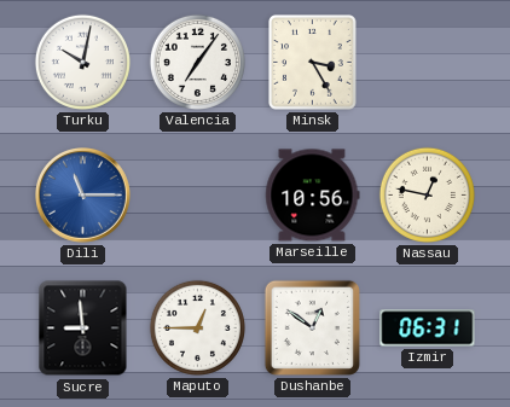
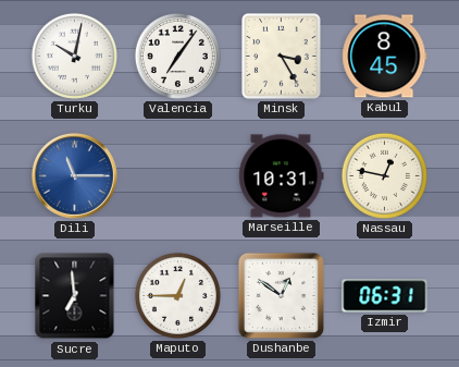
Kabul: none -> 8:45 (385, 57)
Marseille: 10:56 -> 10:31 (282, 176)
Sucre: 8:59 -> 6:59 (75, 296)
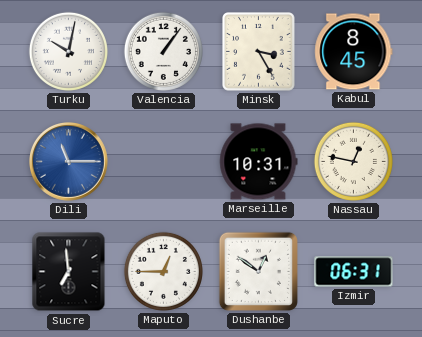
Valencia: 7:06 -> 1:06 (163, 51)
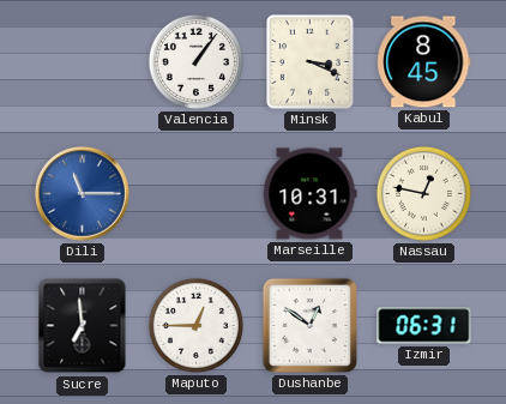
Turku: 10:02 -> none (68, 51)
Minsk: 3:25 -> 3:19 (311, 62)
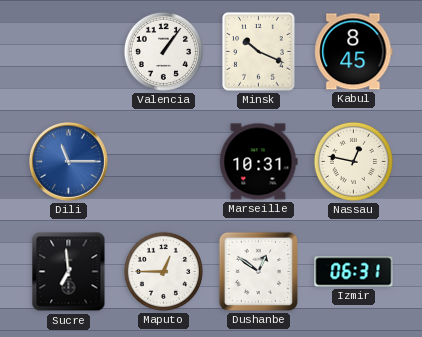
Minsk: 3:19 -> 10:19 (259, 52)
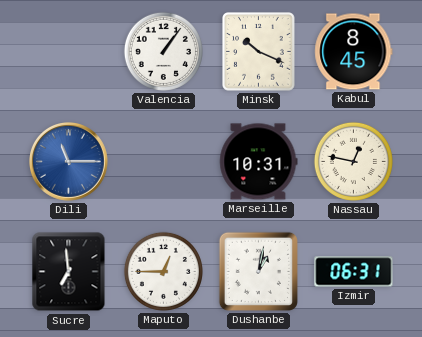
Dushanbe: 12:51 -> 1:02 (258, 271)
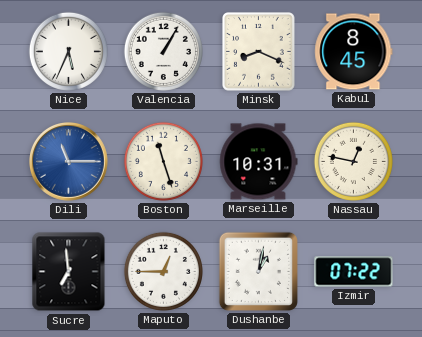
Nice: none -> 5:34 (68, 51)
Valencia: 1:06 -> 1:05 (163, 51)
Minsk: 10:19 -> 8:19 (259, 52)
Boston: none -> 11:27 (163, 161)
Izmir: 06:31 -> 07:22 (354, 272)
